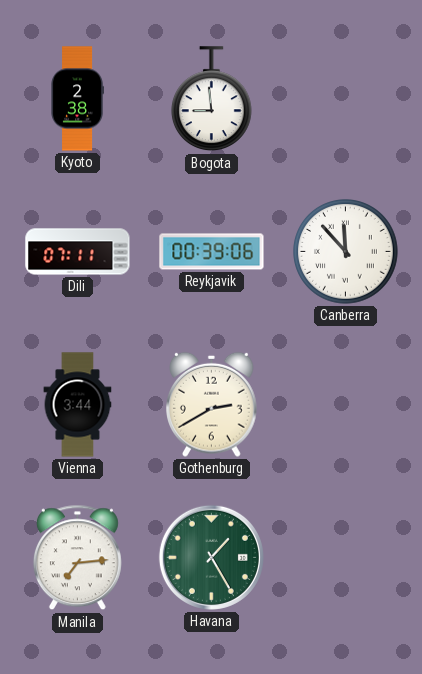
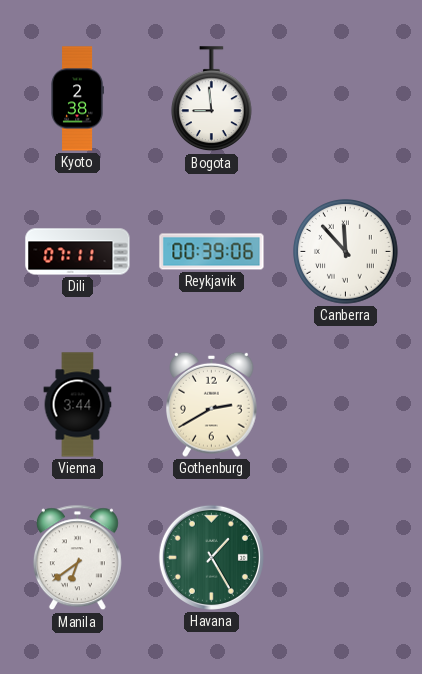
Manila: 7:14 -> 6:39 (77, 558)
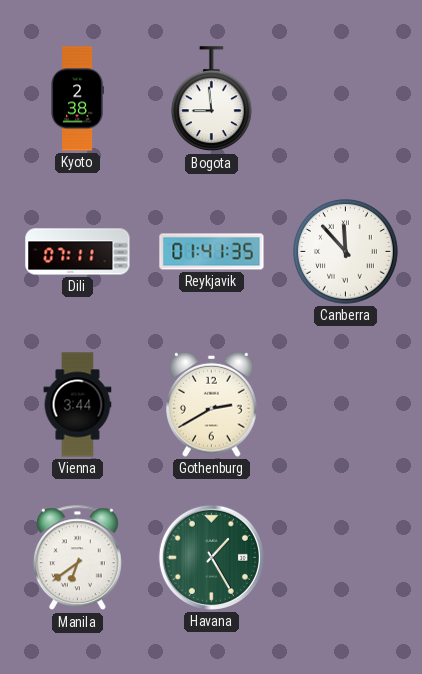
Reykjavik: 00:39 -> 01:41 (212, 252)
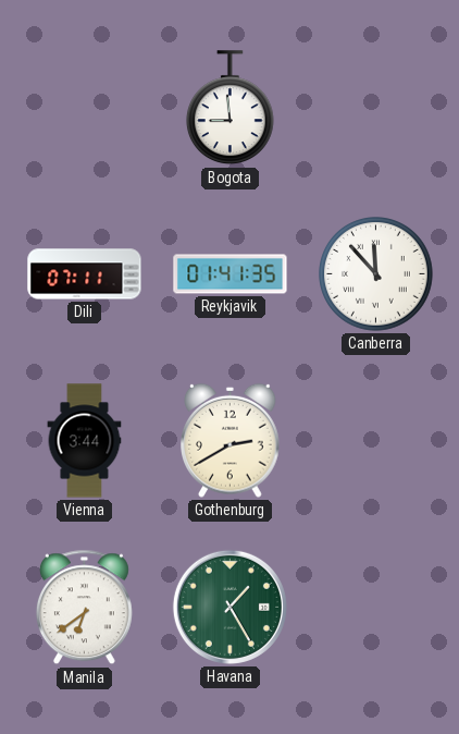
Kyoto: 2:38 -> none (77, 99)
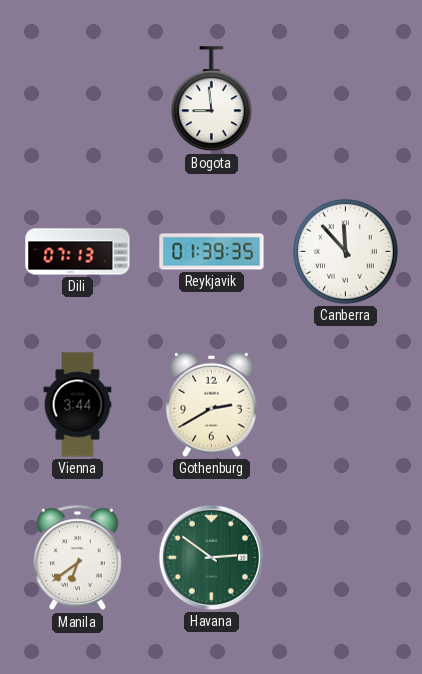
Dili: 07:11 -> 07:13 (78, 252)
Reykjavik: 01:41 -> 01:39 (212, 252)
Havana: 1:25 -> 2:51 (211, 557)
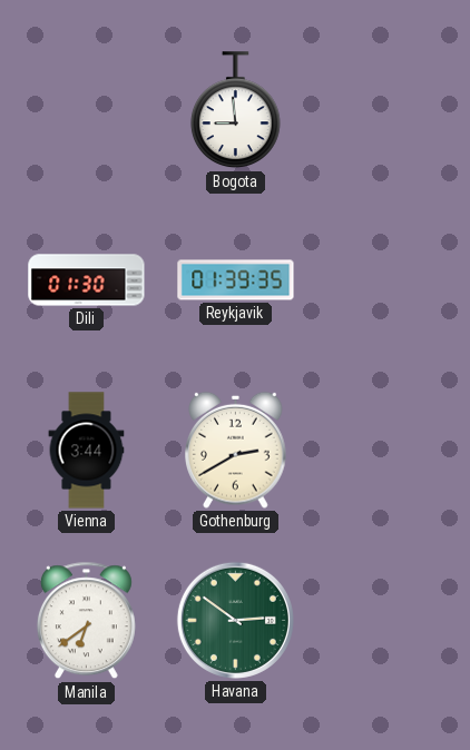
Dili: 07:13 -> 01:30 (87, 280)
Canberra: 11:53 -> none (346, 252)
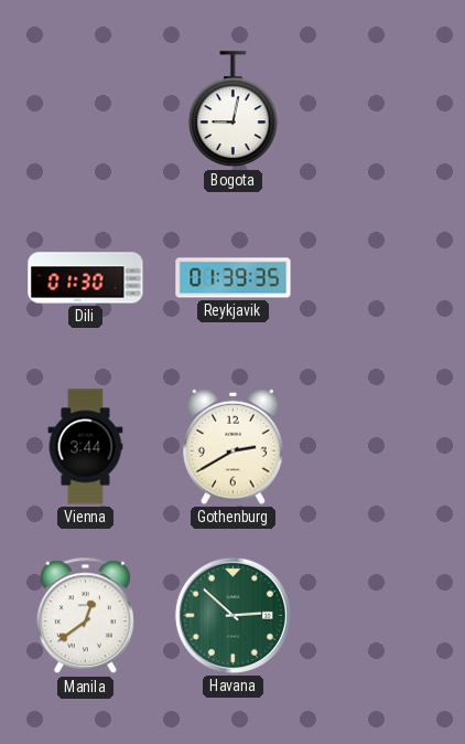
Bogota: 8:59 -> 9:02 (233, 109)
Manila: 6:39 -> 12:39 (85, 616)
Havana: 2:51 -> 2:52 (233, 615)
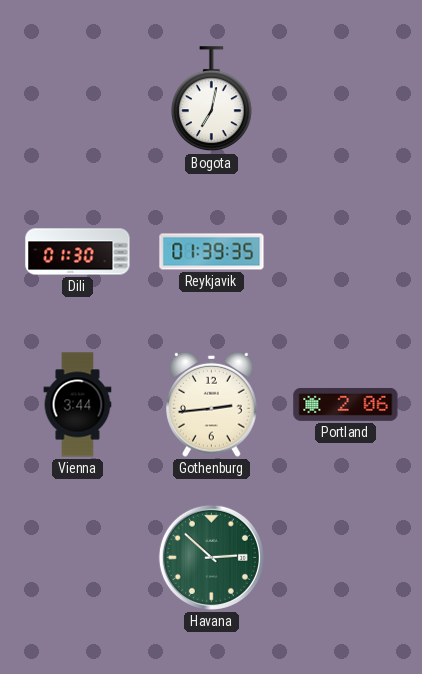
Bogota: 9:02 -> 7:02 (211, 99)
Gothenburg: 2:40 -> 2:44 (212, 404)
Portland: none -> 2:06 (346, 404)
Manila: 12:39 -> none (85, 616)
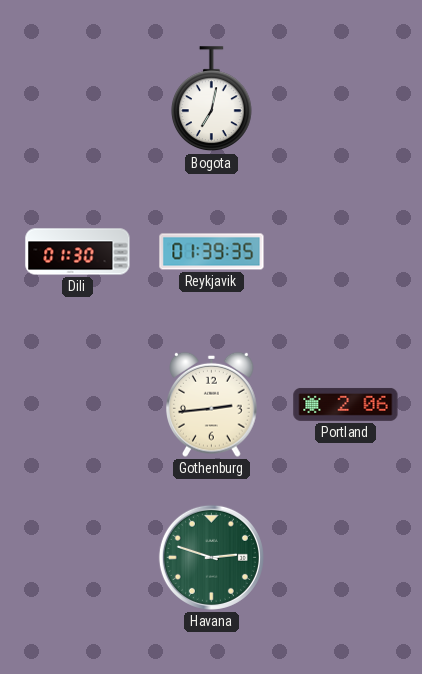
Vienna: 3:44 -> none (78, 405)
Havana: 2:52 -> 2:48 (211, 557)
